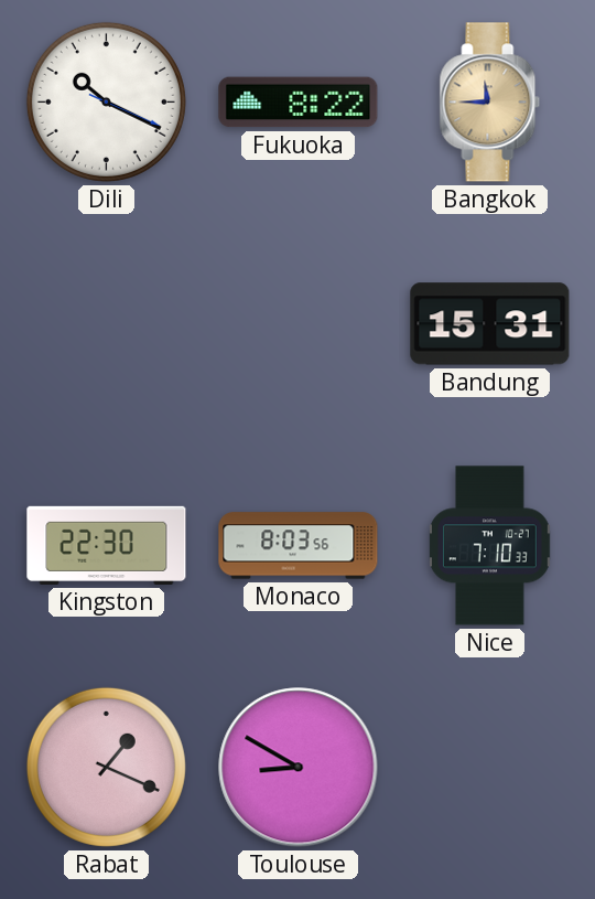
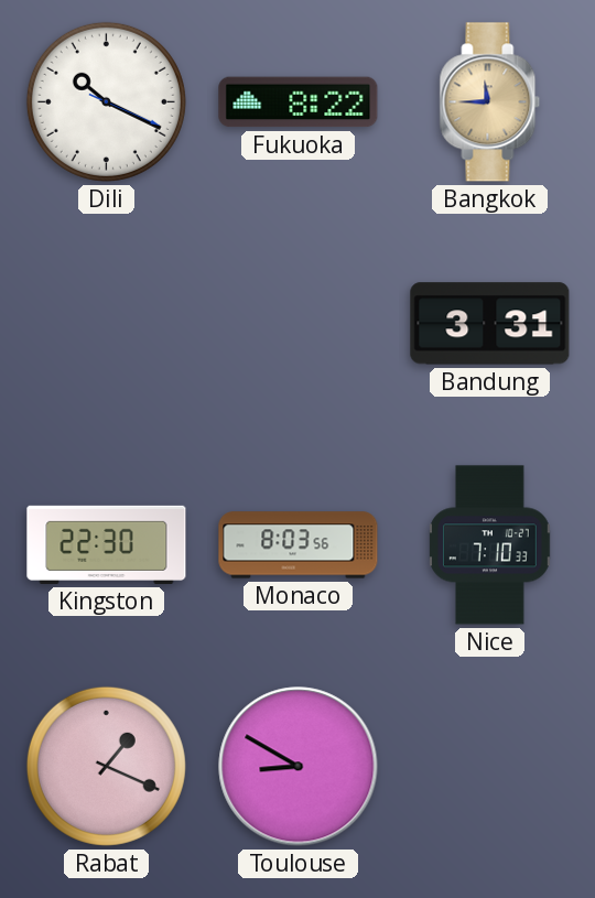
Bandung: 15:31 -> 3:31 (490, 324)
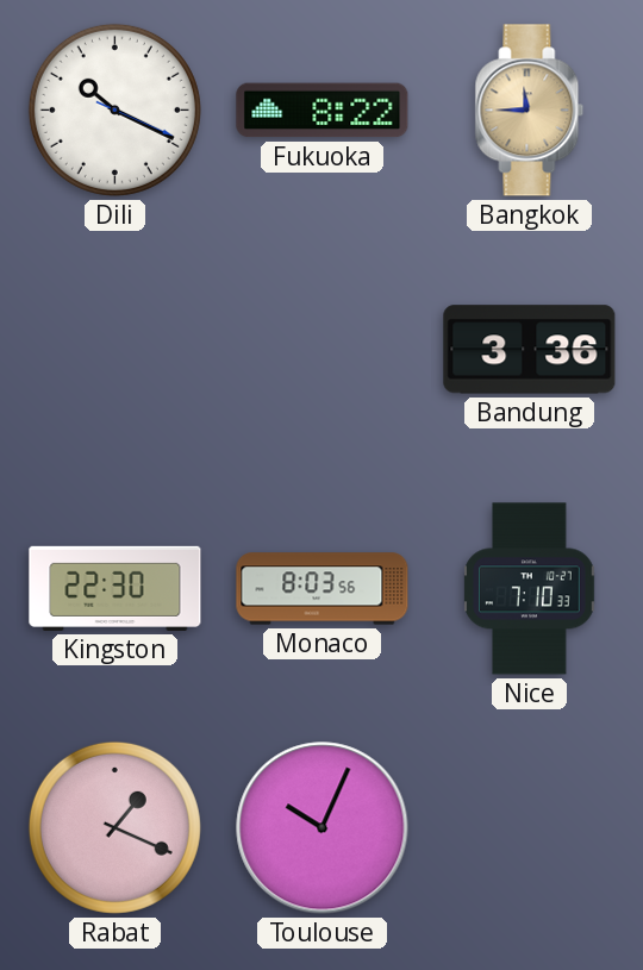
Bandung: 3:31 -> 3:36 (530, 350)
Toulouse: 8:50 -> 10:04 (323, 828)
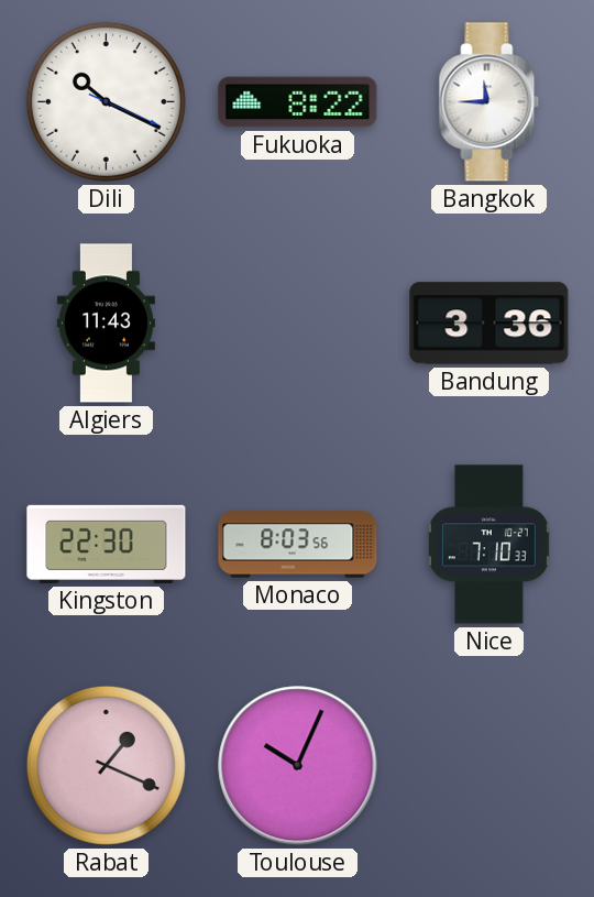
Bangkok dial: champagne -> white (490, 102)
Algiers: none -> 11:43 (106, 324)
